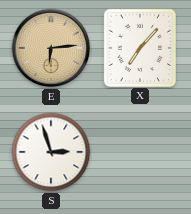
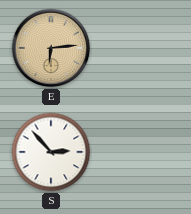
X: 7:07 -> none (139, 47)
S: 2:57 -> 2:53 (51, 152)
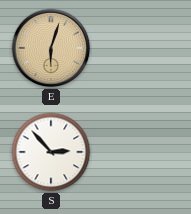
E: 6:14 -> 6:03 (51, 48)
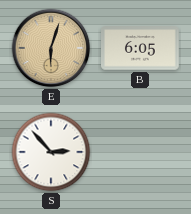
B: none -> 6:05 (140, 48)
